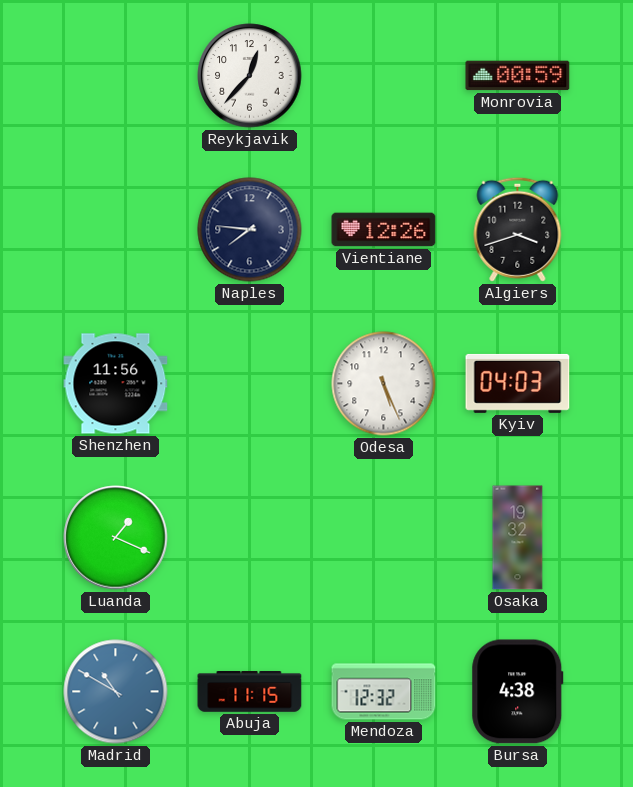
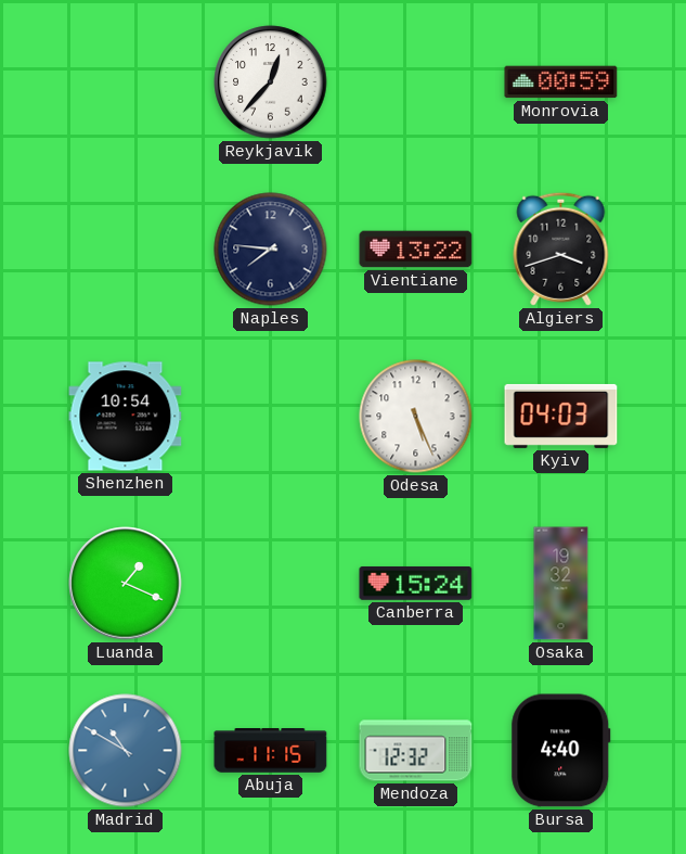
Vientiane: 12:26 -> 13:22 (416, 250)
Shenzhen: 11:56 -> 10:54 (126, 417)
Canberra: none -> 15:24 (416, 583)
Bursa: 4:38 -> 4:40 (561, 751)
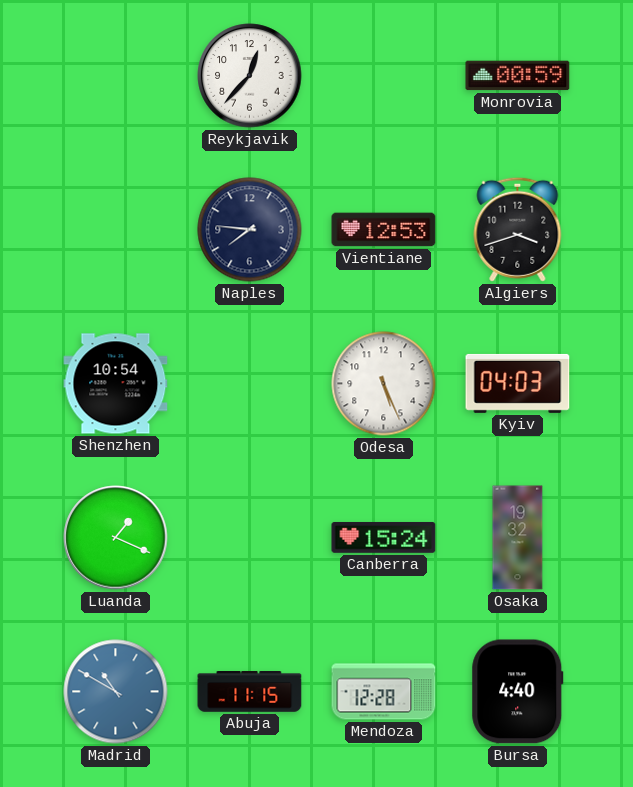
Vientiane: 13:22 -> 12:53 (384, 230)
Mendoza: 12:32 -> 12:28 (384, 692)
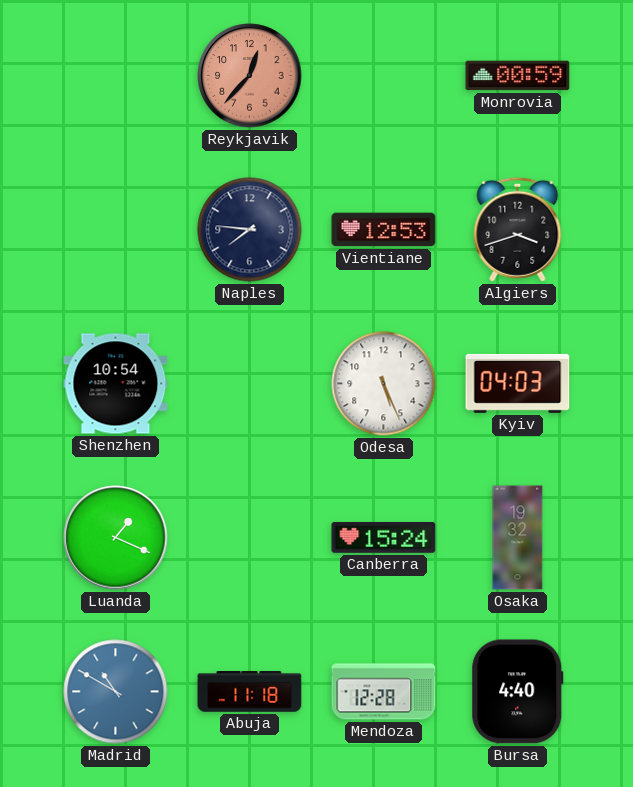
Reykjavik dial: white -> salmon (250, 76)
Abuja: 11:15 -> 11:18 (250, 692)
